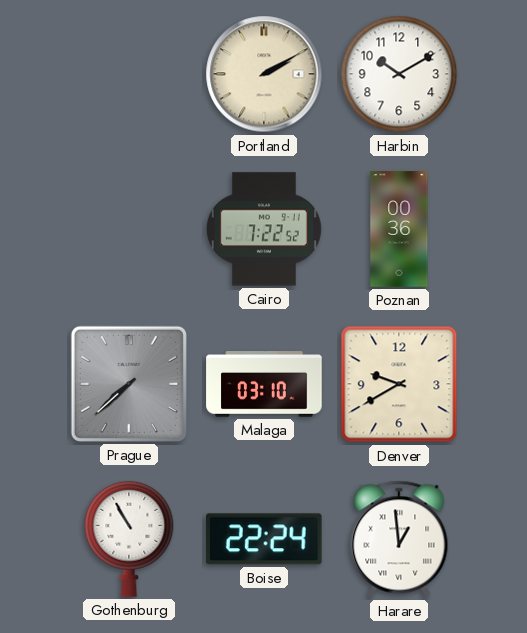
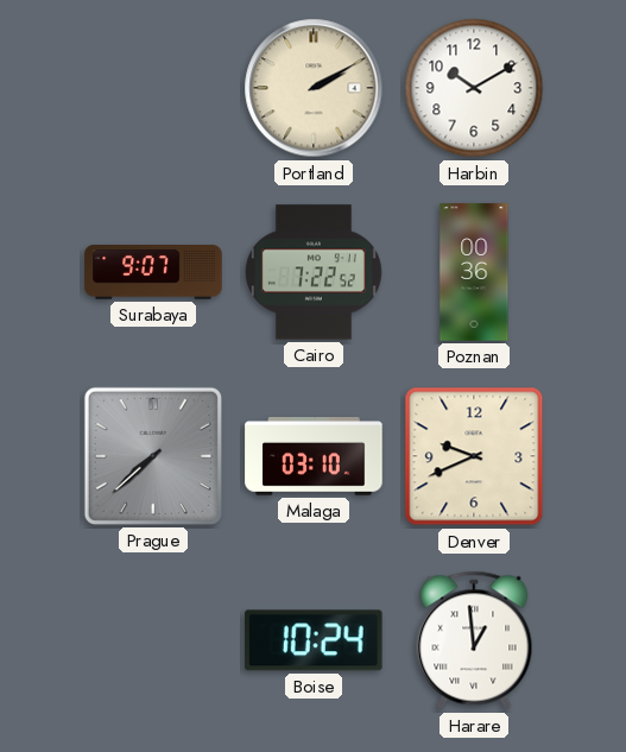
Surabaya: none -> 9:07 (153, 272)
Denver: 9:40 -> 9:41 (474, 456)
Gothenburg: 10:55 -> none (129, 539)
Boise: 22:24 -> 10:24 (314, 640)
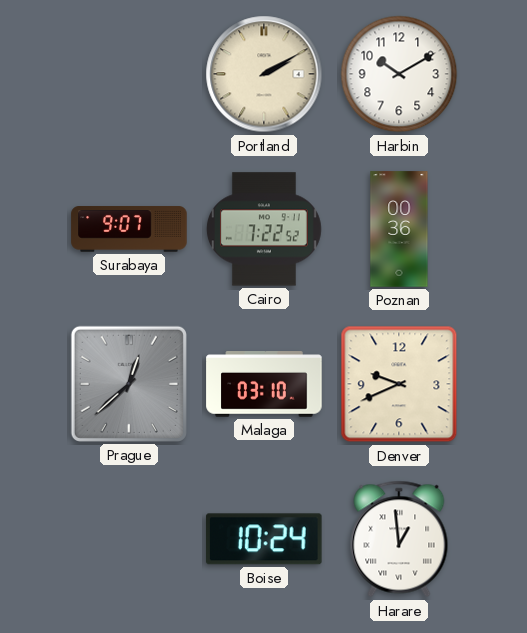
Prague: 7:38 -> 12:38 (129, 384)
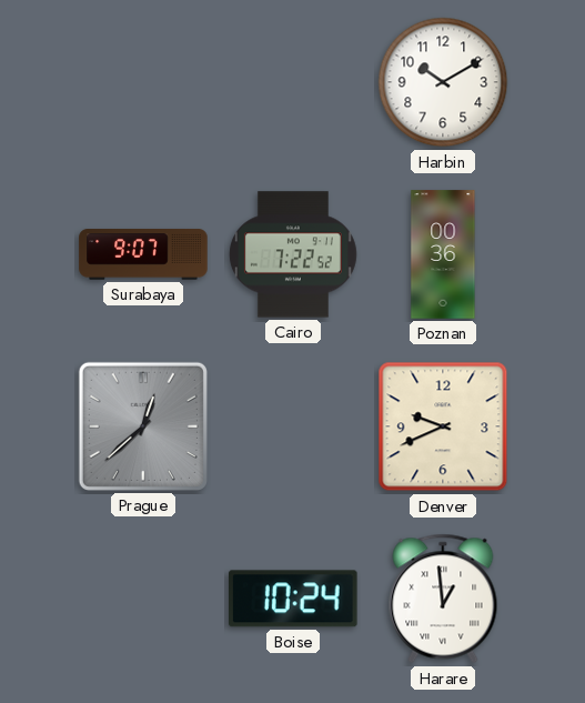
Portland: 2:10 -> none (264, 74)
Malaga: 03:10 -> none (264, 384)
